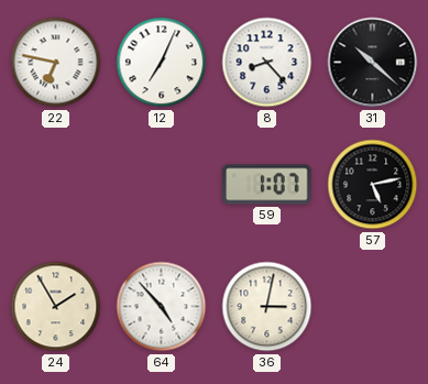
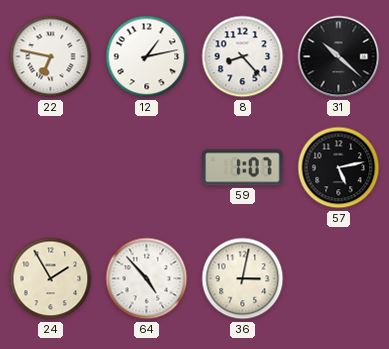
12: 7:04 -> 1:13 (147, 57)
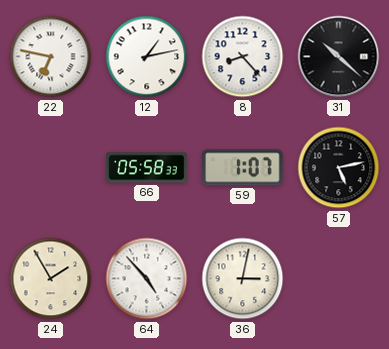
66: none -> 05:58 (147, 168)
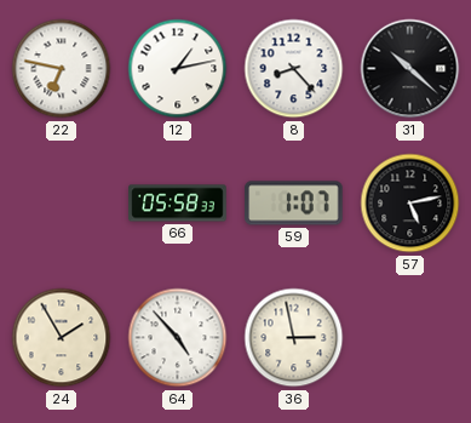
36: 3:02 -> 2:58 (294, 338)
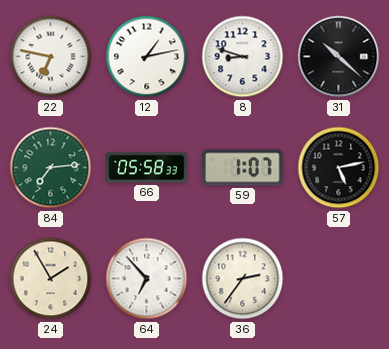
8: 8:23 -> 8:48 (243, 57)
84: none -> 7:14 (51, 168)
64: 4:53 -> 6:53 (147, 279)
36: 2:58 -> 2:36 (243, 279)
